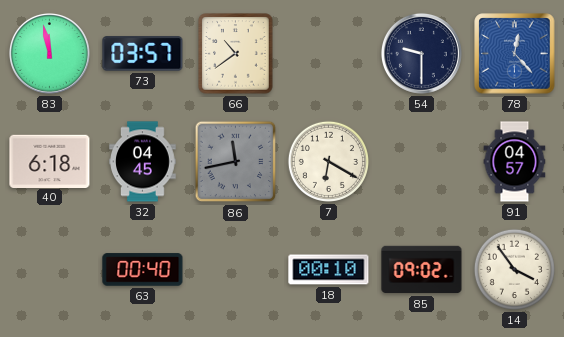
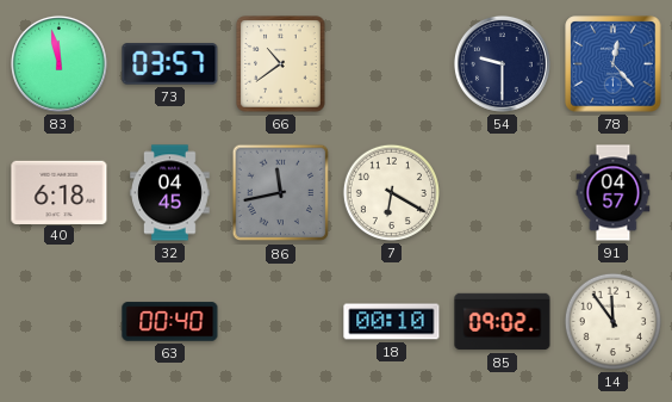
14: 3:54 -> 11:54 (612, 321)
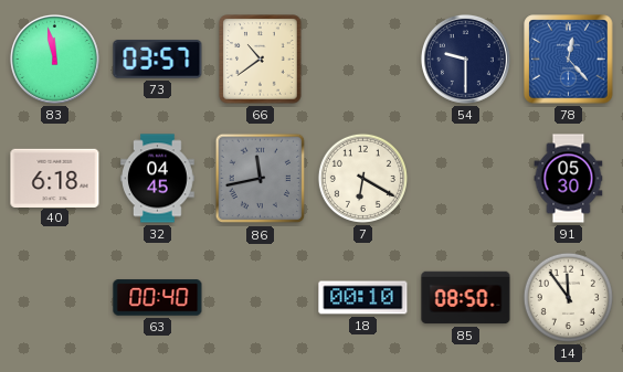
91: 04:57 -> 05:30 (569, 179)
85: 09:02 -> 08:50 (466, 298)
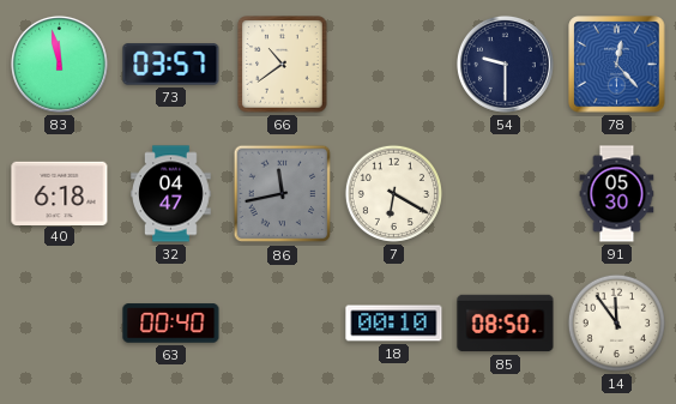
32: 04:45 -> 04:47 (171, 194)
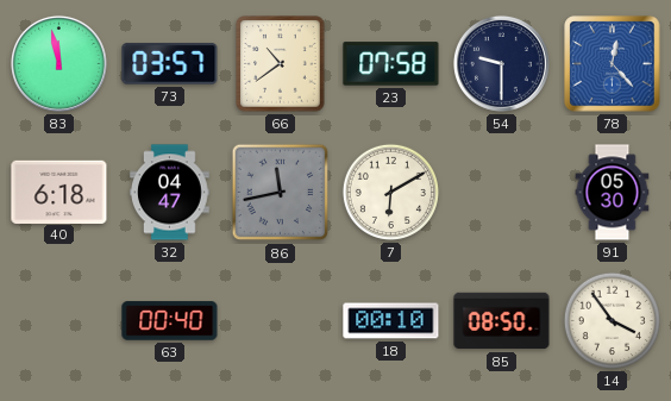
23: none -> 07:58 (391, 64)
7: 6:20 -> 6:10 (390, 192)
14: 11:54 -> 3:54 (612, 320)
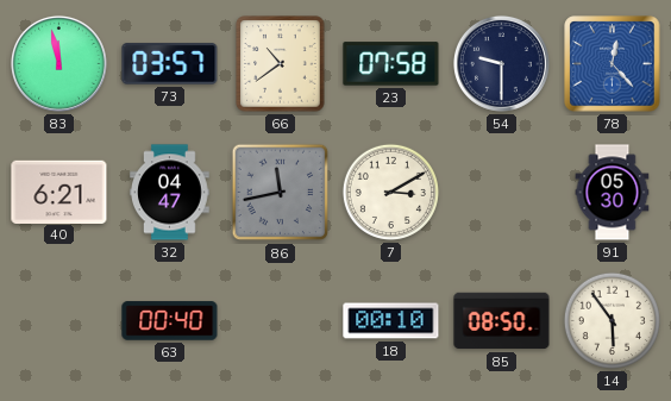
40: 6:18 -> 6:21 (59, 192)
7: 6:10 -> 3:10 (390, 192)
14: 3:54 -> 5:54 (612, 320)
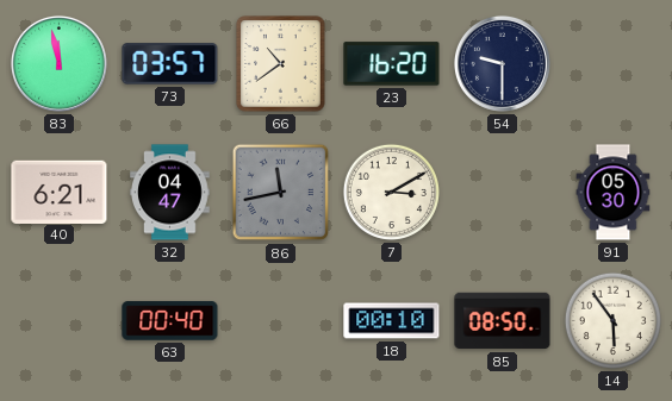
23: 07:58 -> 16:20 (392, 64)
78: 12:23 -> none (613, 64)
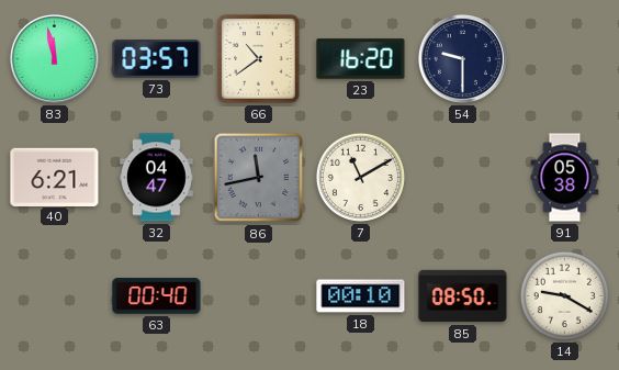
7: 3:10 -> 11:10 (360, 177)
91: 05:30 -> 05:38 (565, 178)
14: 5:54 -> 9:20 (564, 295)
